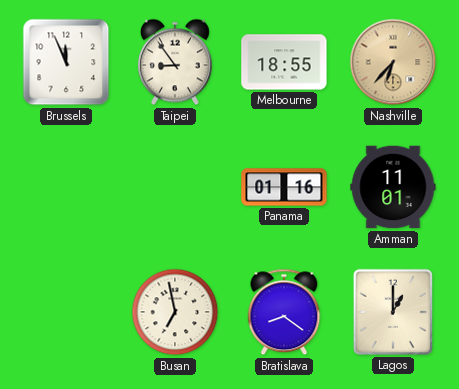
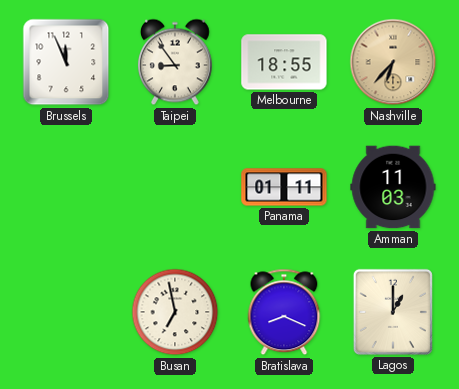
Panama: 01:16 -> 01:11 (284, 187)
Amman: 11:01 -> 11:03 (393, 187)
Bratislava: 8:21 -> 8:19 (284, 312)
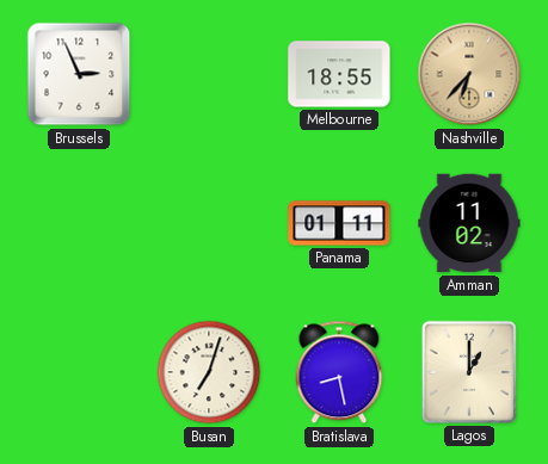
Brussels: 11:56 -> 2:56 (79, 74)
Taipei: 8:54 -> none (175, 62)
Amman: 11:03 -> 11:02 (469, 223)
Busan: 6:58 -> 7:03 (209, 372)
Bratislava: 8:19 -> 8:28 (339, 372)
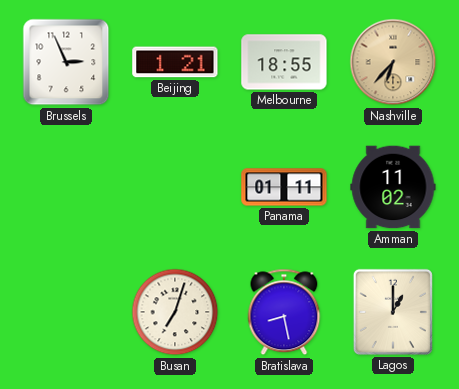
Beijing: none -> 1:21 (175, 62)
